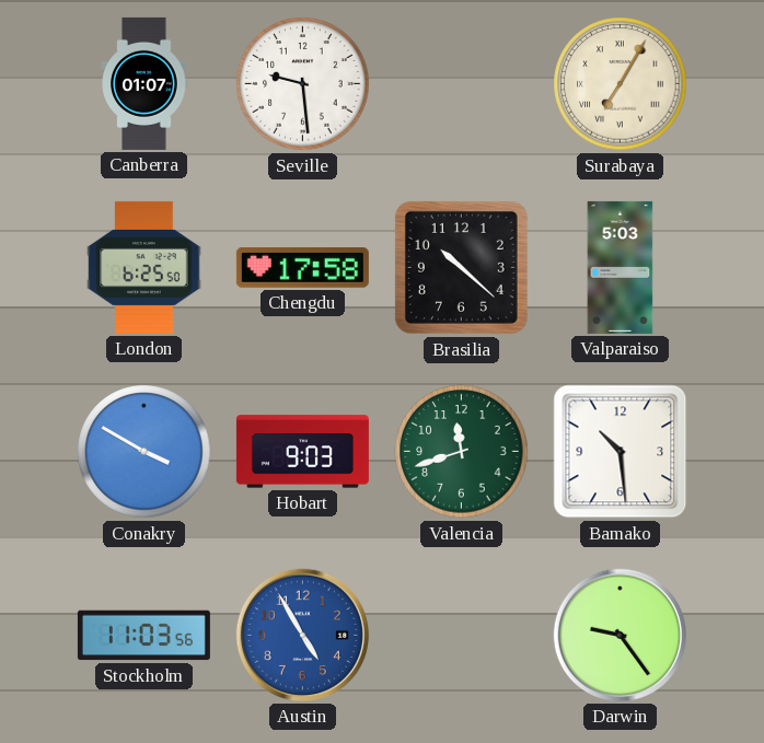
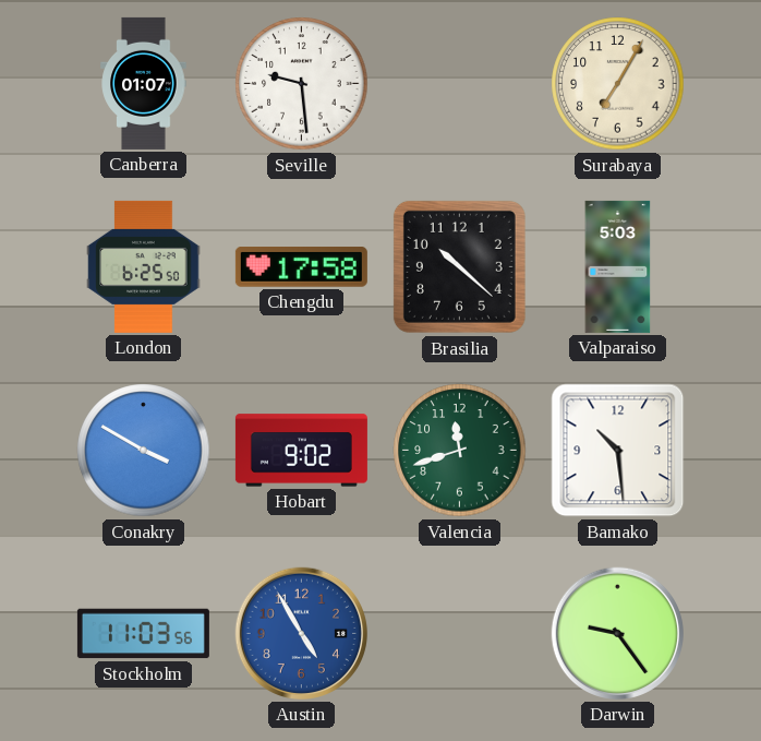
Surabaya numerals: Roman -> Arabic (618, 84)
Hobart: 9:03 -> 9:02 (301, 451)
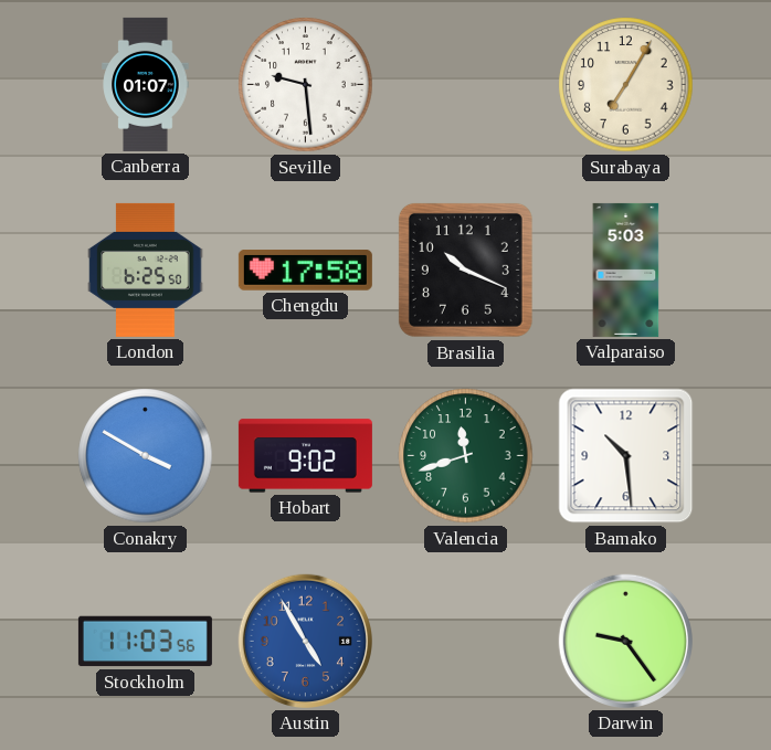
Brasilia: 10:22 -> 10:19 (465, 270)
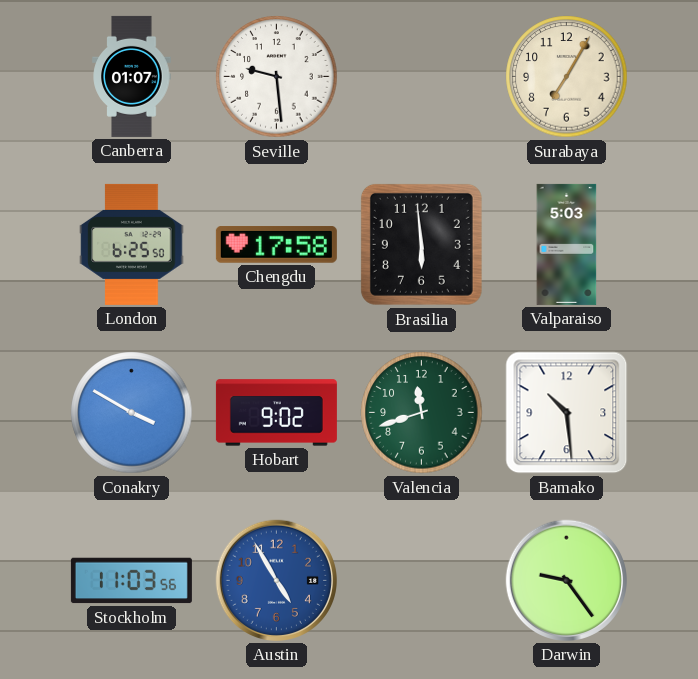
Brasilia: 10:19 -> 5:59 (421, 244)
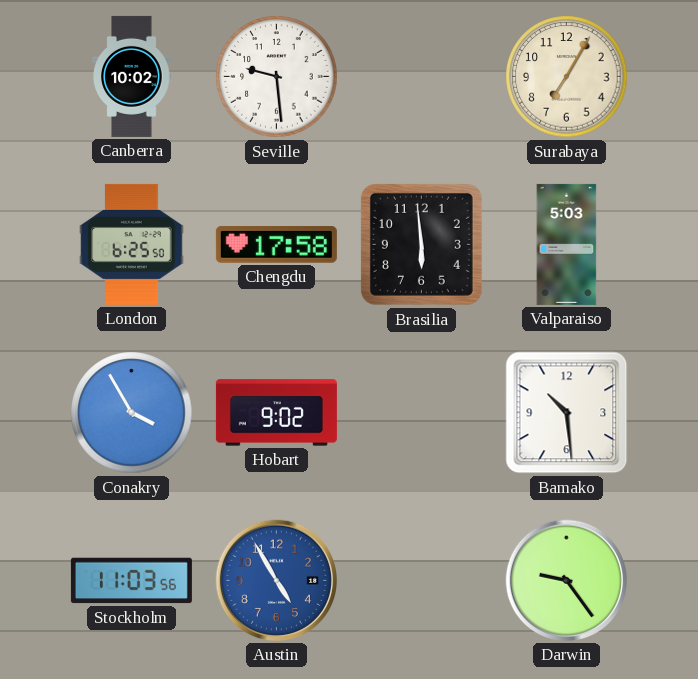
Canberra: 01:07 -> 10:02 (132, 76)
Conakry: 3:50 -> 3:55 (132, 413)
Valencia: 11:42 -> none (422, 413)
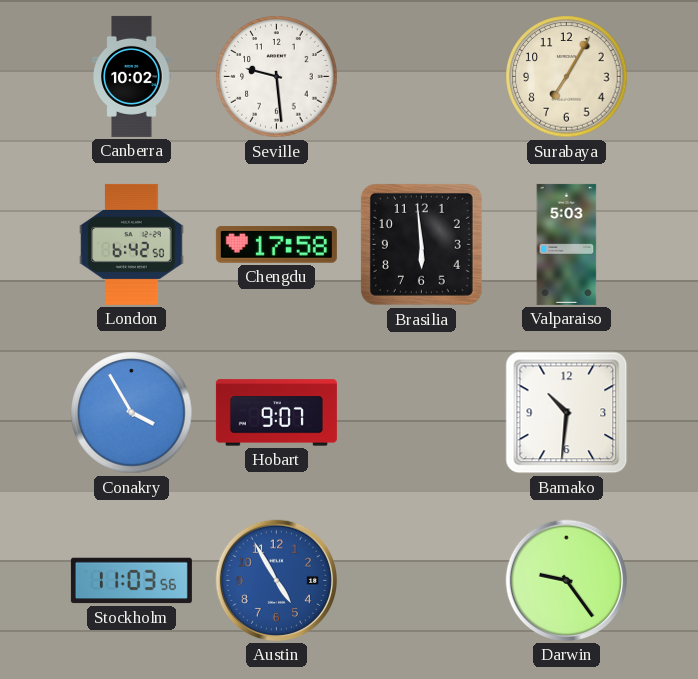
London: 6:25 -> 6:42 (132, 244)
Hobart: 9:02 -> 9:07 (276, 413)
Bamako: 10:29 -> 10:31 (567, 413)
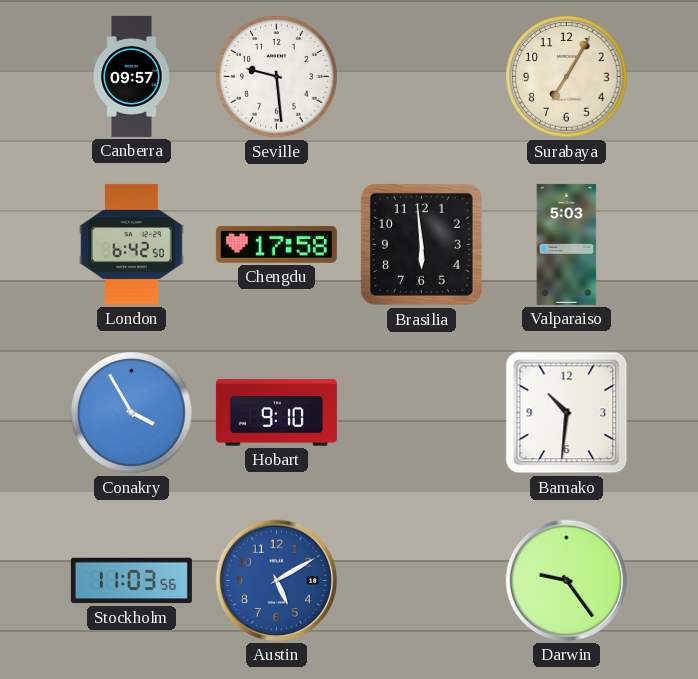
Canberra: 10:02 -> 09:57 (132, 76)
Hobart: 9:07 -> 9:10 (276, 413)
Austin: 4:55 -> 5:10 (276, 580)
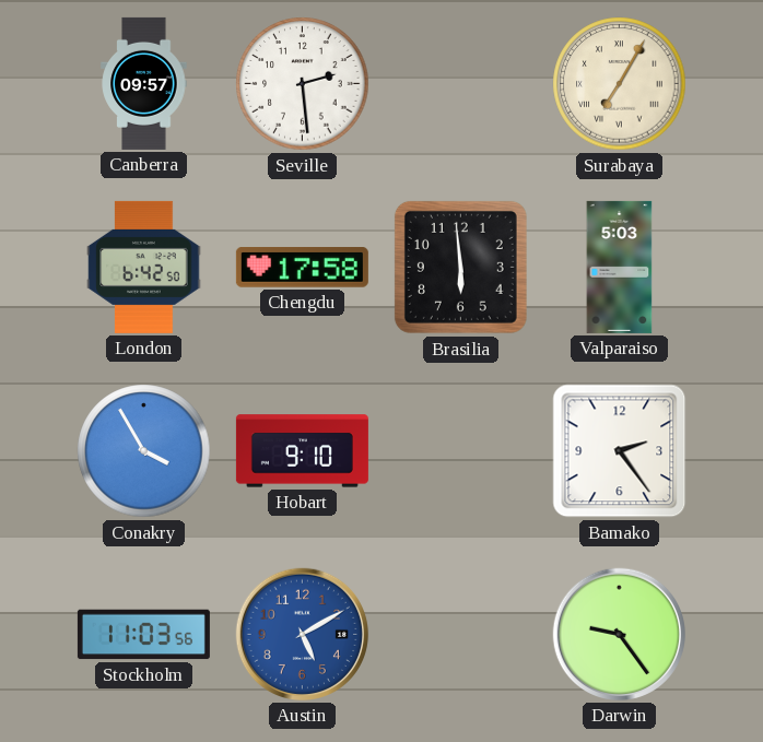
Seville: 9:29 -> 2:29 (303, 84)
Surabaya numerals: Arabic -> Roman (620, 84)
Bamako: 10:31 -> 2:24 (620, 451)
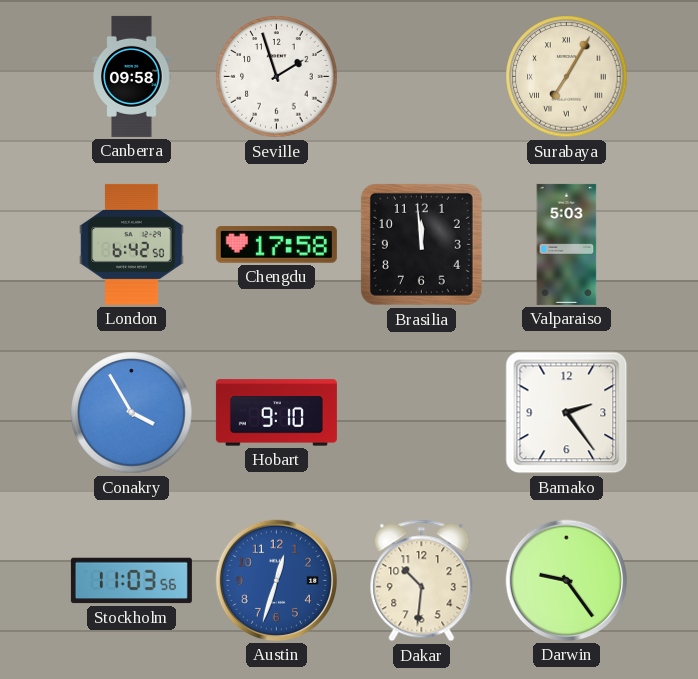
Canberra: 09:57 -> 09:58 (132, 76)
Seville: 2:29 -> 1:57 (277, 77)
Brasilia: 5:59 -> 11:59 (421, 244)
Austin: 5:10 -> 12:33 (276, 580)
Dakar: none -> 10:31 (422, 581)
